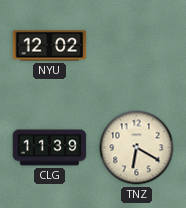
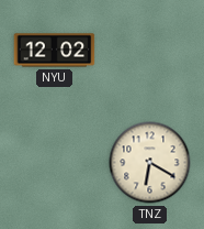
CLG: 11:39 -> none (50, 148)
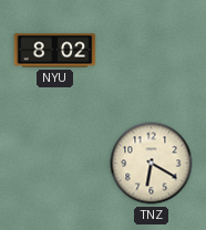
NYU: 12:02 -> 8:02 (55, 51)
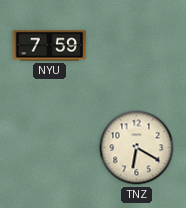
NYU: 8:02 -> 7:59 (50, 46)
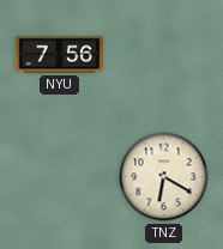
NYU: 7:59 -> 7:56 (60, 55)
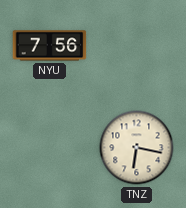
TNZ: 6:20 -> 6:17 (137, 148)
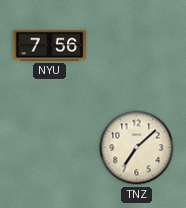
TNZ: 6:17 -> 7:08 (137, 148)
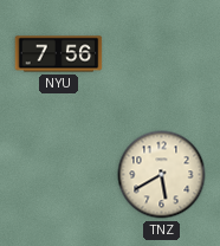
TNZ: 7:08 -> 5:40 (162, 175)
